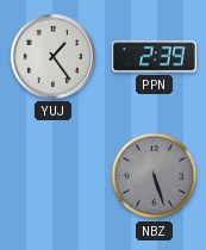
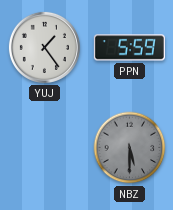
PPN: 2:39 -> 5:59 (129, 48)
NBZ: 5:27 -> 5:30 (130, 148)
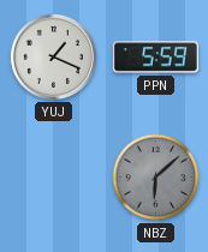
YUJ: 1:24 -> 1:19 (53, 56)
NBZ: 5:30 -> 6:08 (156, 178)
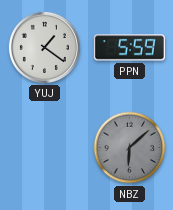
YUJ: 1:19 -> 1:21 (44, 47)
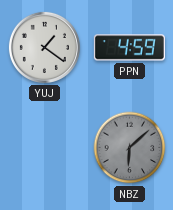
PPN: 5:59 -> 4:59 (129, 48)
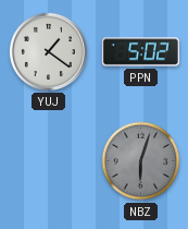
PPN: 4:59 -> 5:02 (140, 52)
NBZ: 6:08 -> 6:03 (141, 161)
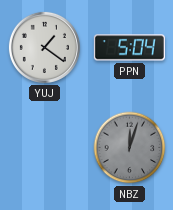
PPN: 5:02 -> 5:04 (129, 48)
NBZ: 6:03 -> 12:03 (130, 148)
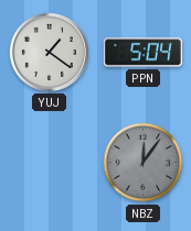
NBZ: 12:03 -> 12:06 (144, 163)
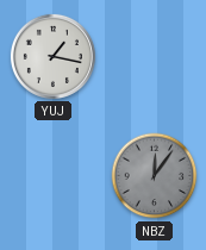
YUJ: 1:21 -> 1:17 (52, 56)
PPN: 5:04 -> none (142, 53)
